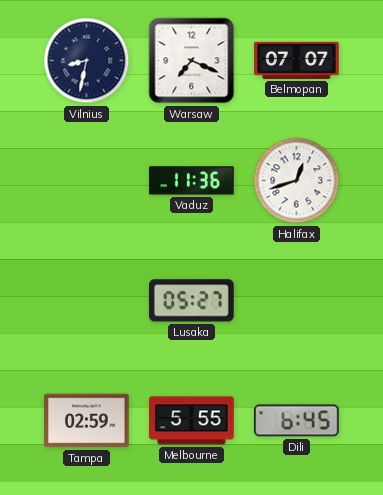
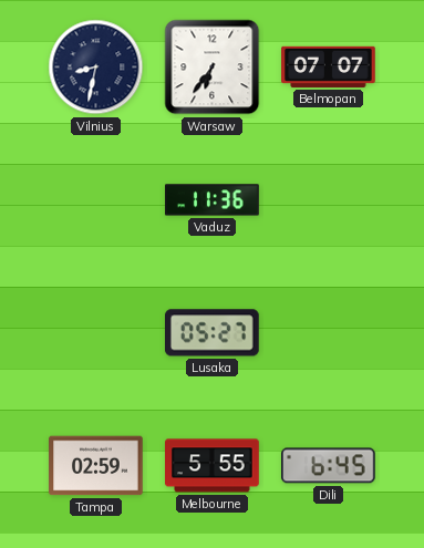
Warsaw: 7:19 -> 6:36 (213, 68)
Halifax: 12:42 -> none (297, 181)
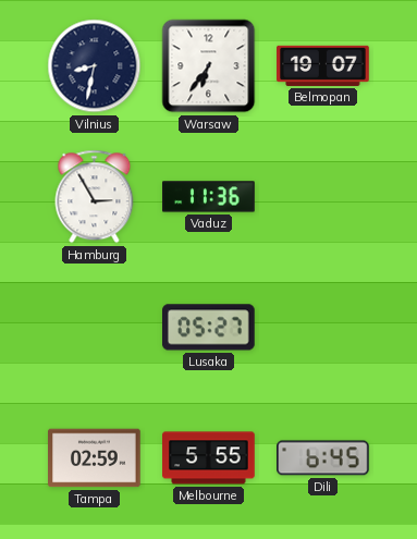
Belmopan: 07:07 -> 19:07 (323, 65)
Hamburg: none -> 2:55 (95, 197)
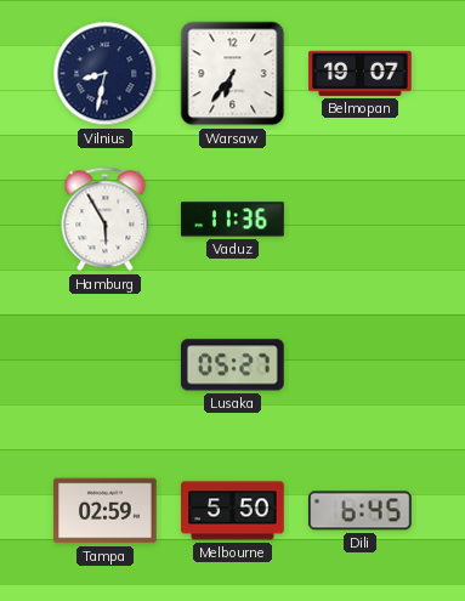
Hamburg: 2:55 -> 5:55 (106, 220)
Melbourne: 5:55 -> 5:50 (233, 511)
